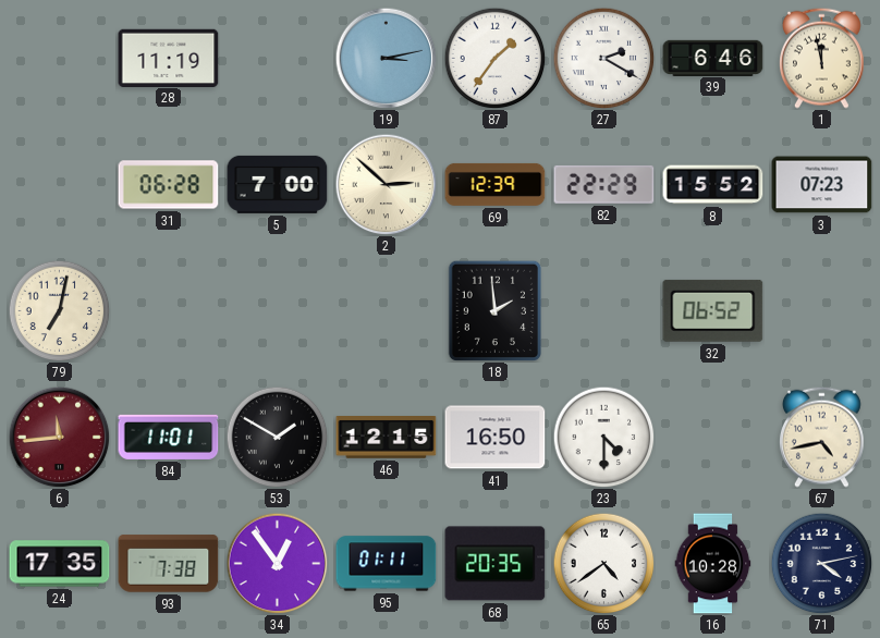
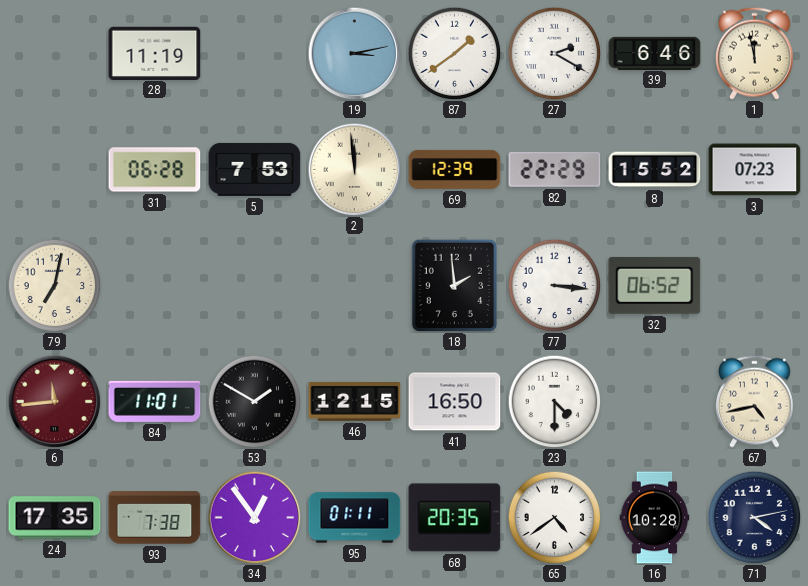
87: 1:36 -> 1:39 (454, 53)
5: 7:00 -> 7:53 (255, 169)
2: 2:52 -> 11:59 (354, 169)
77: none -> 3:16 (554, 285)
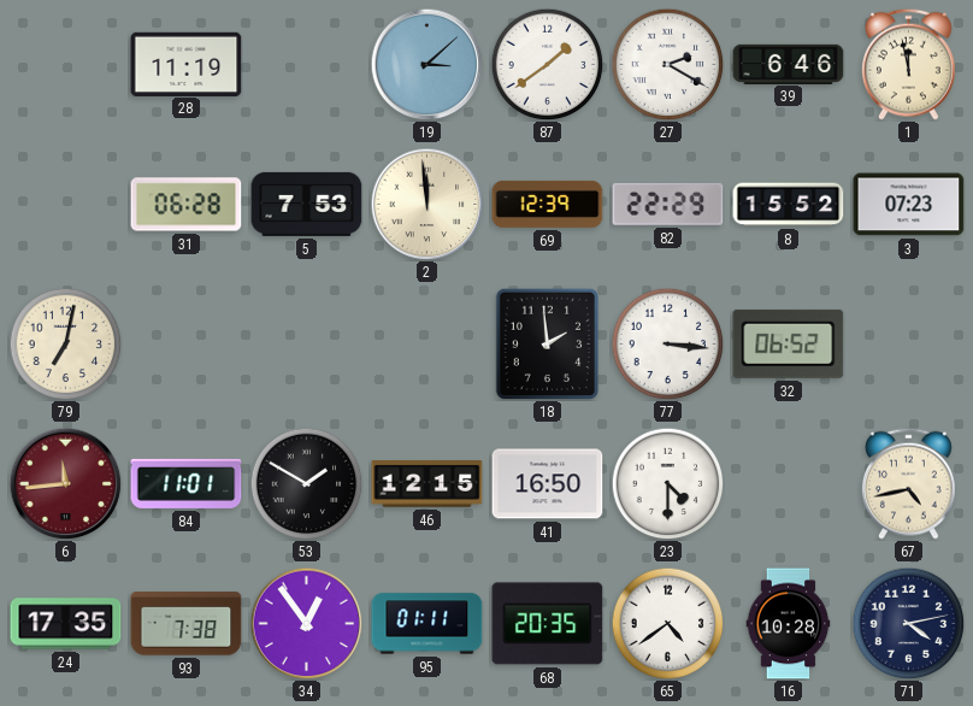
19: 3:13 -> 3:08 (426, 64)
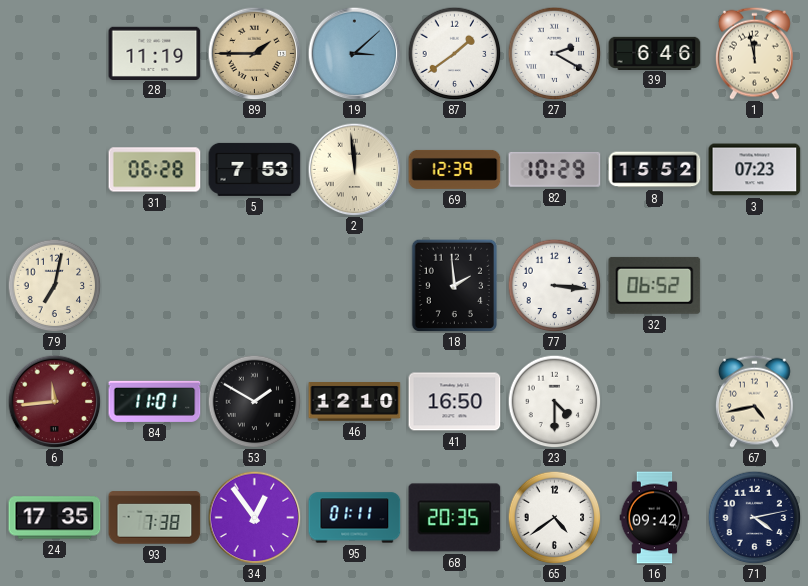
89: none -> 1:45 (254, 53)
82: 22:29 -> 10:29 (555, 169)
46: 12:15 -> 12:10 (355, 402)
16: 10:28 -> 09:42 (655, 518)
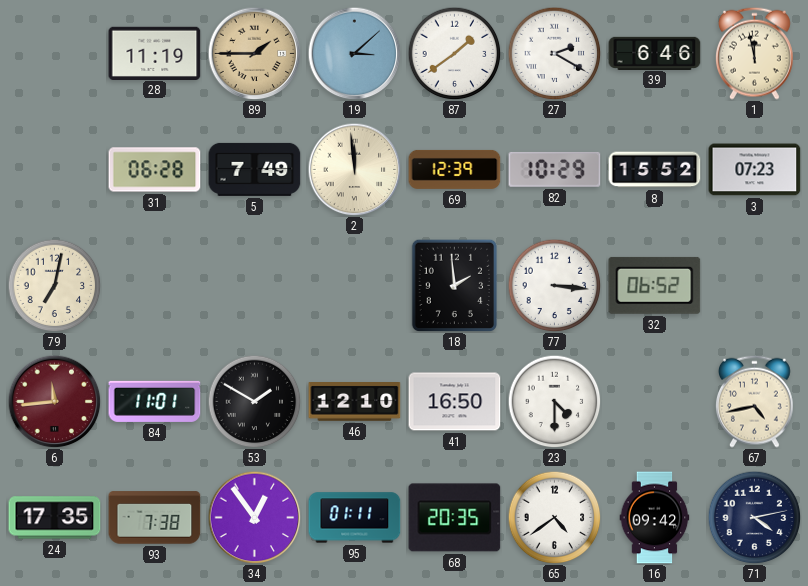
5: 7:53 -> 7:49 (255, 169)
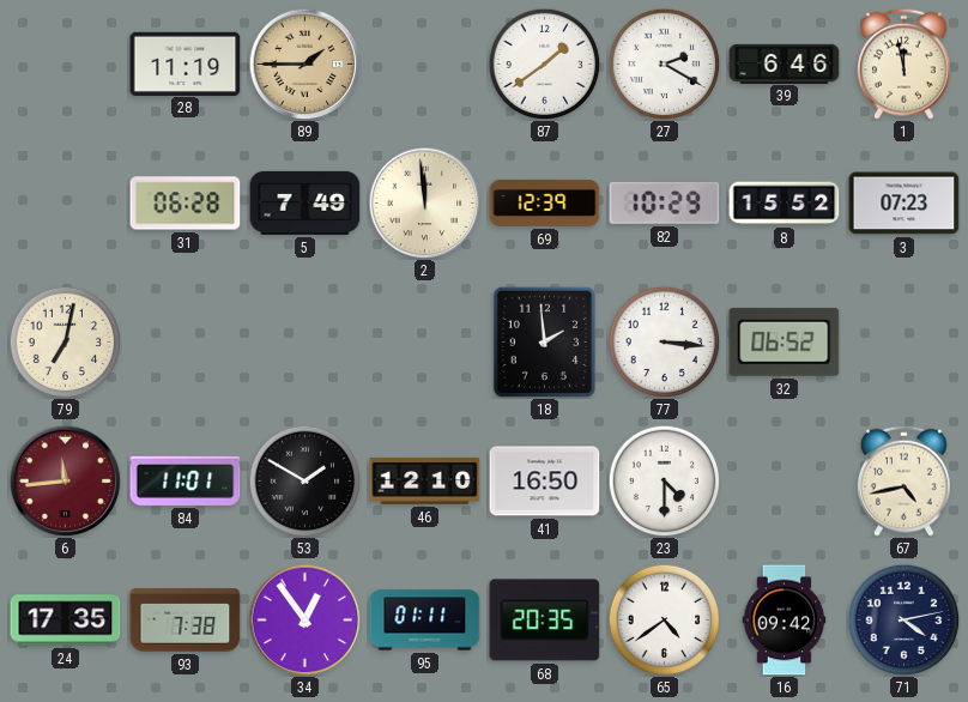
19: 3:08 -> none (354, 53)
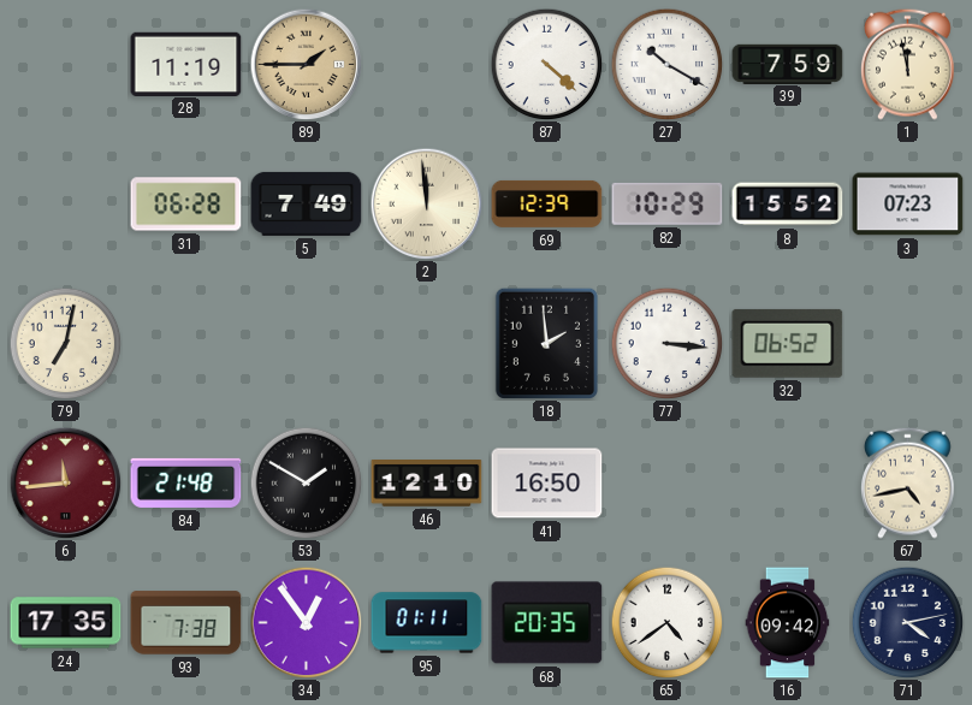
87: 1:39 -> 4:22 (546, 64)
27: 2:20 -> 10:20 (666, 64)
39: 6:46 -> 7:59 (788, 64)
84: 11:01 -> 21:48 (186, 482)
23: 4:30 -> none (664, 480)
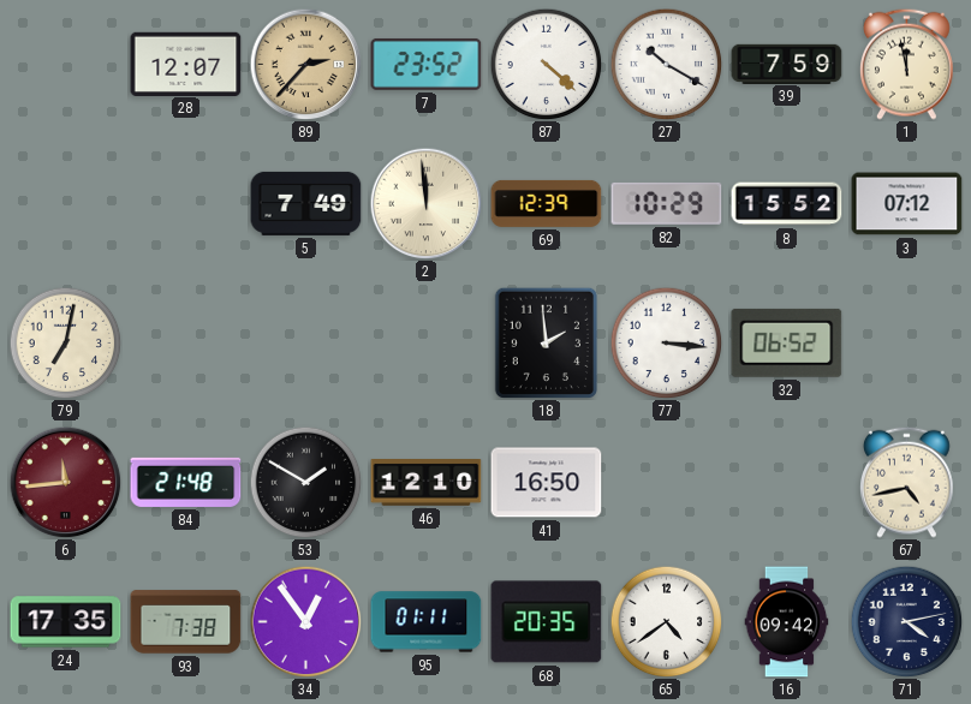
28: 11:19 -> 12:07 (186, 64)
89: 1:45 -> 2:37 (305, 64)
7: none -> 23:52 (427, 65)
31: 06:28 -> none (186, 205)
3: 07:23 -> 07:12 (907, 204)
